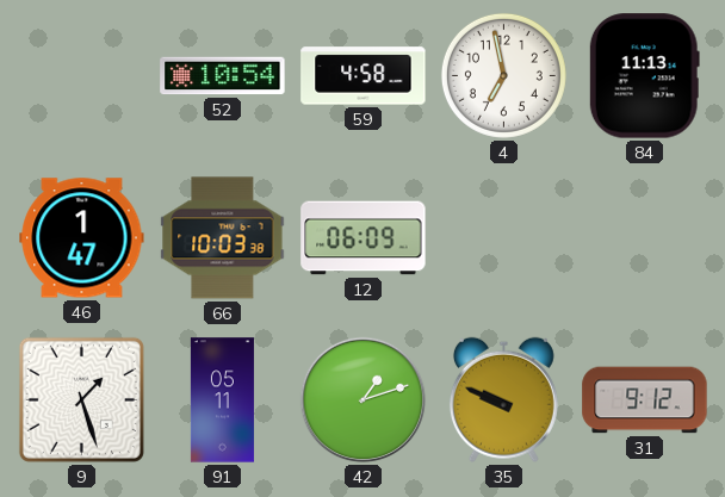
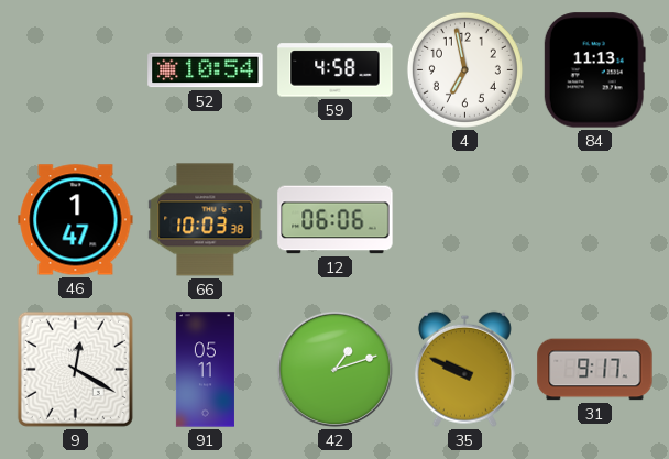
12: 06:09 -> 06:06 (336, 220)
9: 1:27 -> 12:20 (75, 369)
31: 9:12 -> 9:17 (595, 370)
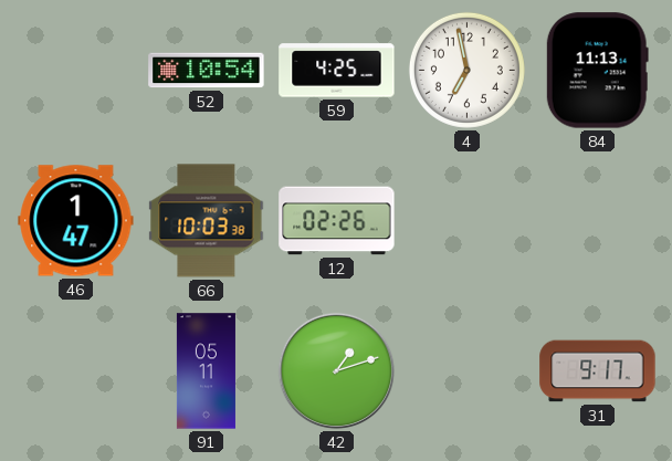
59: 4:58 -> 4:25 (337, 71)
12: 06:06 -> 02:26 (337, 221)
9: 12:20 -> none (75, 369)
35: 9:49 -> none (464, 369)
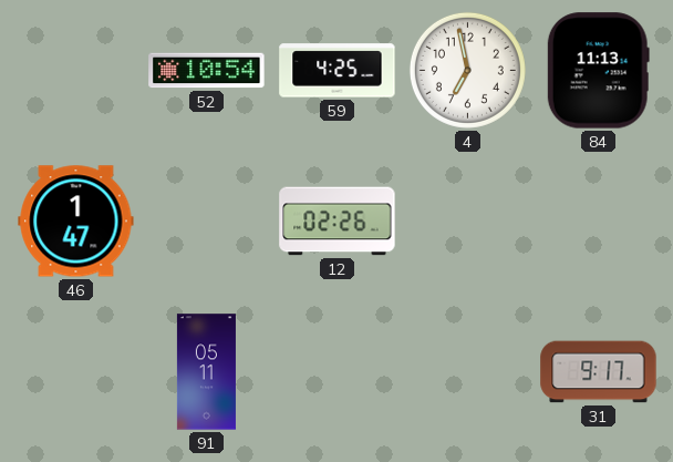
66: 10:03 -> none (207, 221)
42: 1:12 -> none (337, 371)
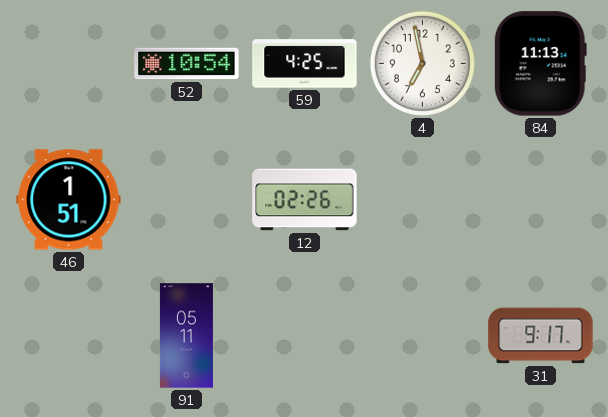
46: 1:47 -> 1:51 (69, 200)
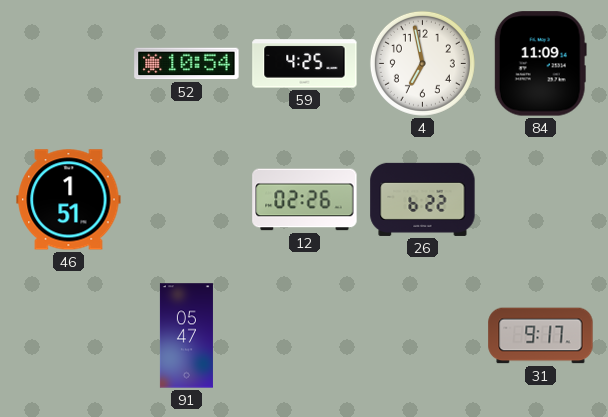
84: 11:13 -> 11:09 (540, 64)
26: none -> 6:22 (423, 199)
91: 05:11 -> 05:47 (186, 336)
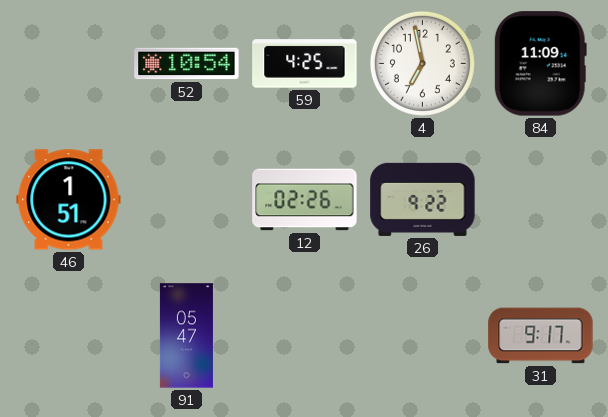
26: 6:22 -> 9:22 (423, 199)
